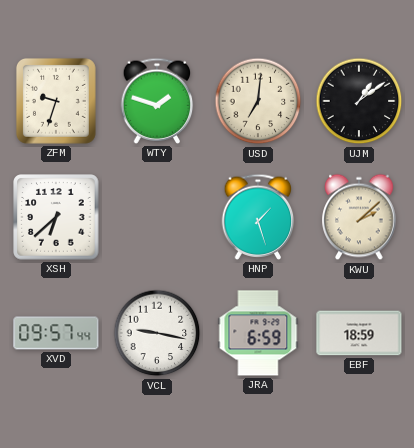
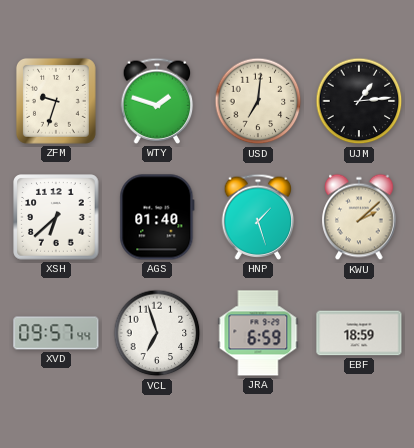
UJM: 1:09 -> 1:14 (359, 101)
AGS: none -> 01:40 (157, 217)
VCL: 9:17 -> 6:57 (157, 333)
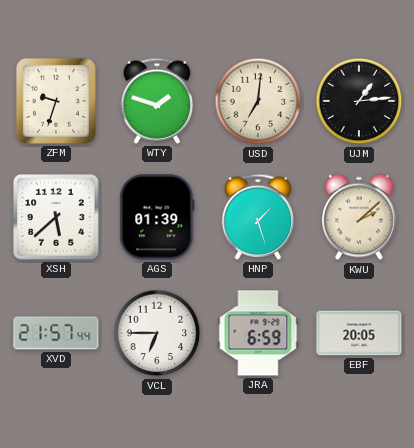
XSH: 6:38 -> 5:38 (56, 217)
AGS: 01:40 -> 01:39 (157, 217)
XVD: 09:57 -> 21:57 (56, 333)
VCL: 6:57 -> 6:45 (157, 333)
EBF: 18:59 -> 20:05 (359, 333)
